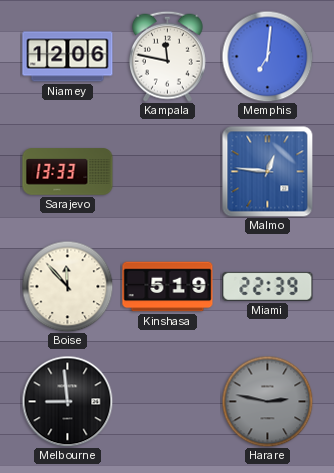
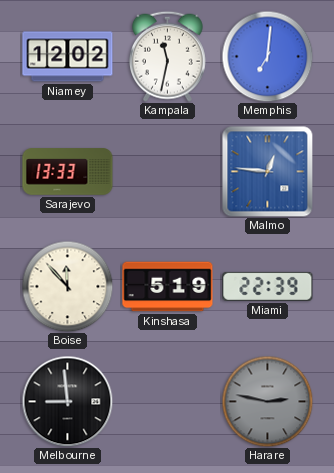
Niamey: 12:06 -> 12:02 (68, 57)
Kampala: 11:47 -> 11:32 (167, 56)
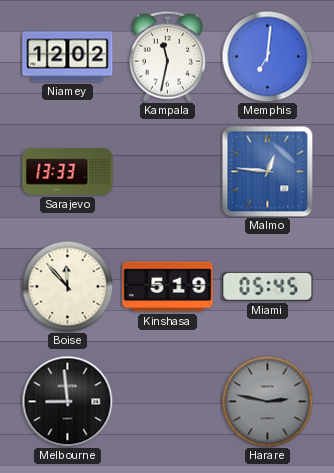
Miami: 22:39 -> 05:45 (268, 286)
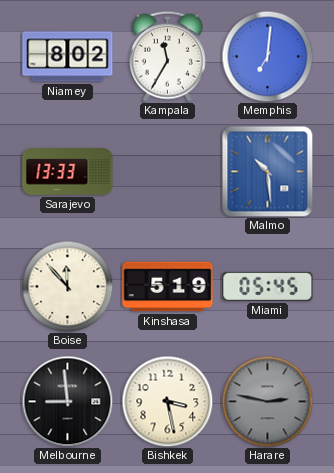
Niamey: 12:02 -> 8:02 (68, 57)
Kampala: 11:32 -> 11:35 (167, 56)
Malmo: 12:46 -> 10:29 (267, 171)
Bishkek: none -> 3:28 (167, 401)
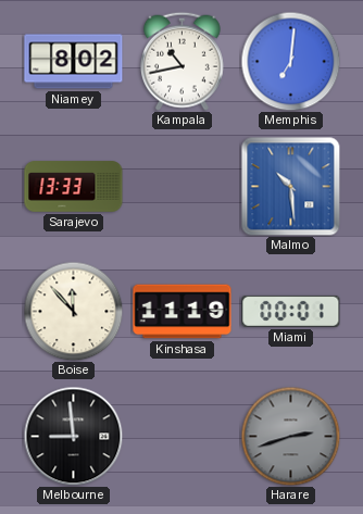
Kampala: 11:35 -> 10:43 (181, 61)
Kinshasa: 5:19 -> 11:19 (183, 312)
Miami: 05:45 -> 00:01 (291, 311)
Bishkek: 3:28 -> none (167, 401)
Harare: 2:47 -> 2:42 (290, 436)
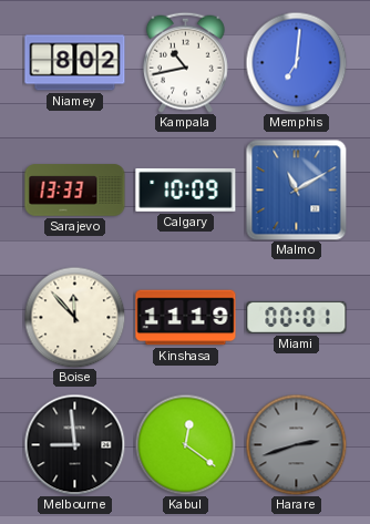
Calgary: none -> 10:09 (186, 191)
Malmo: 10:29 -> 11:10 (296, 189)
Kabul: none -> 12:21 (185, 444)
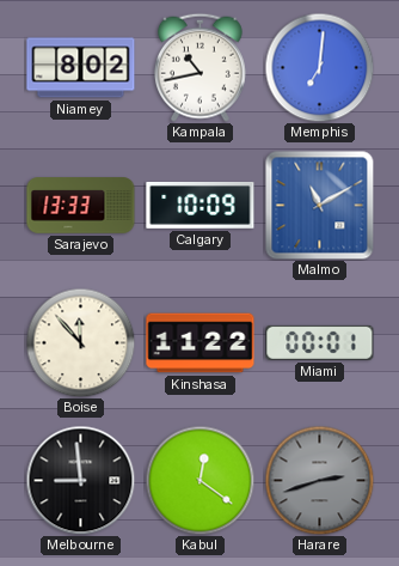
Kinshasa: 11:19 -> 11:22 (201, 343)
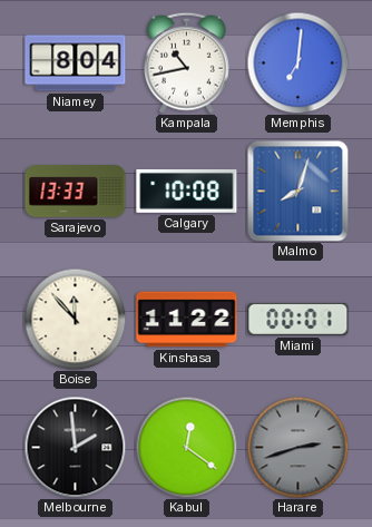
Niamey: 8:02 -> 8:04 (76, 64)
Calgary: 10:09 -> 10:08 (187, 192)
Malmo: 11:10 -> 8:03 (297, 191)
Melbourne: 8:59 -> 1:59 (75, 447)
